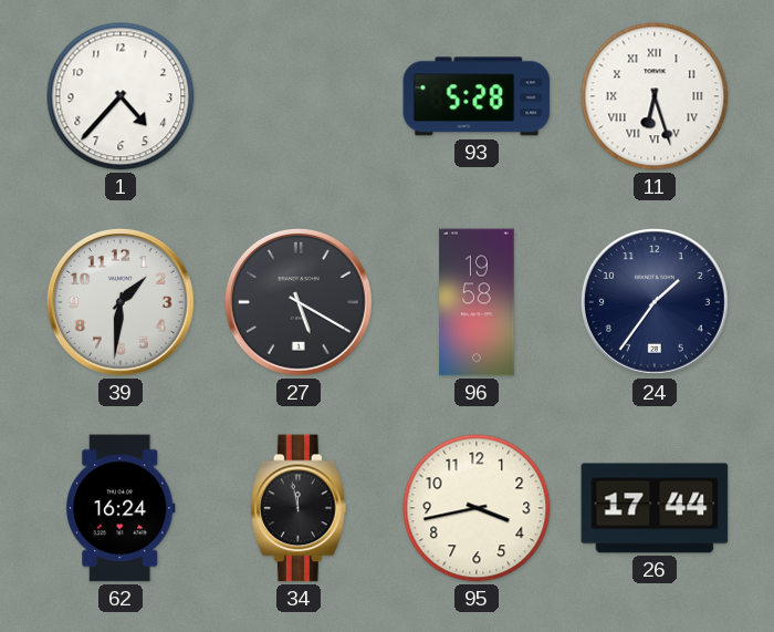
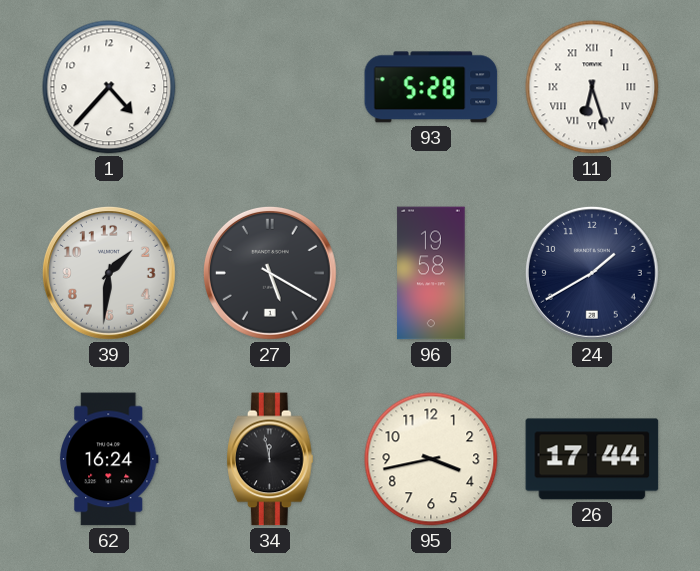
24: 1:36 -> 1:40 (592, 273)
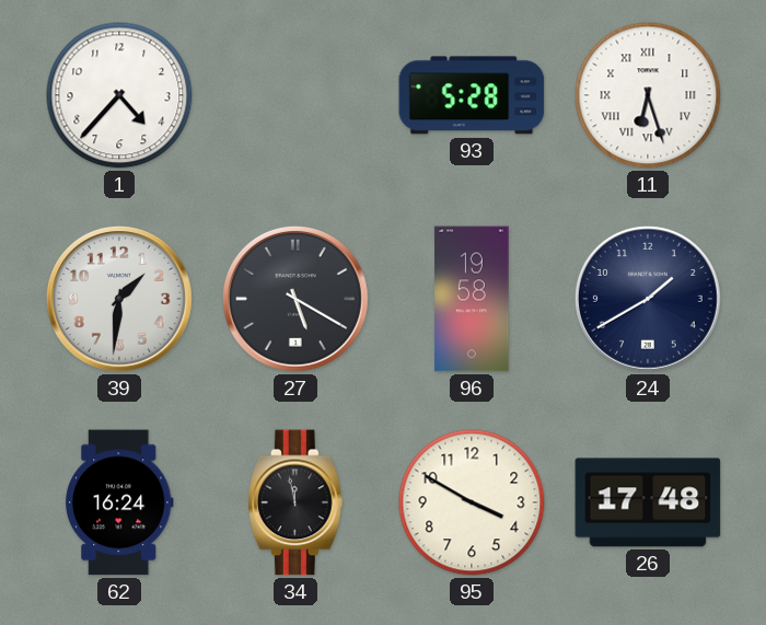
95: 3:43 -> 3:50 (472, 502)
26: 17:44 -> 17:48 (648, 502)
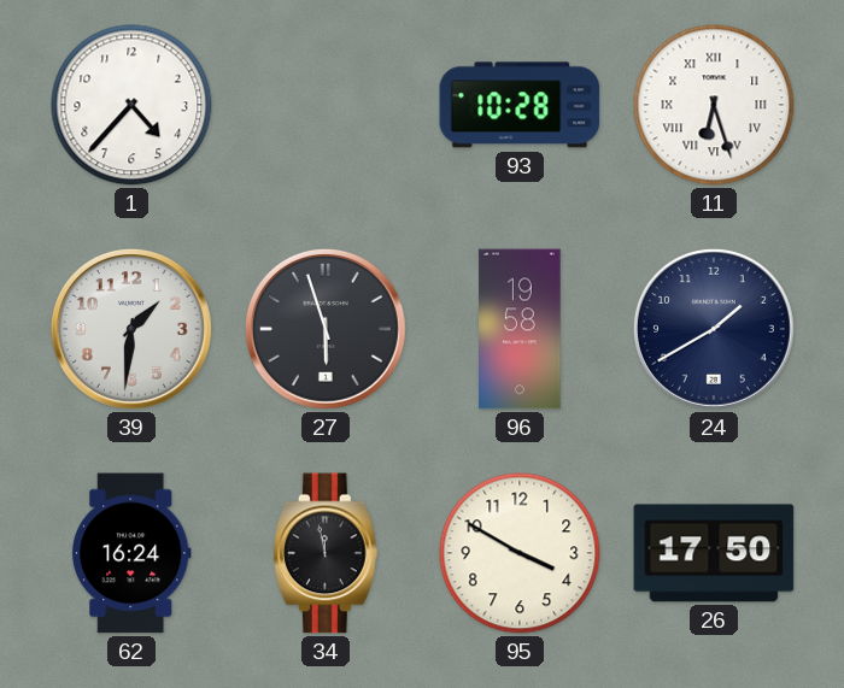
93: 5:28 -> 10:28 (520, 105)
27: 5:20 -> 5:57 (326, 329)
26: 17:48 -> 17:50 (714, 553)
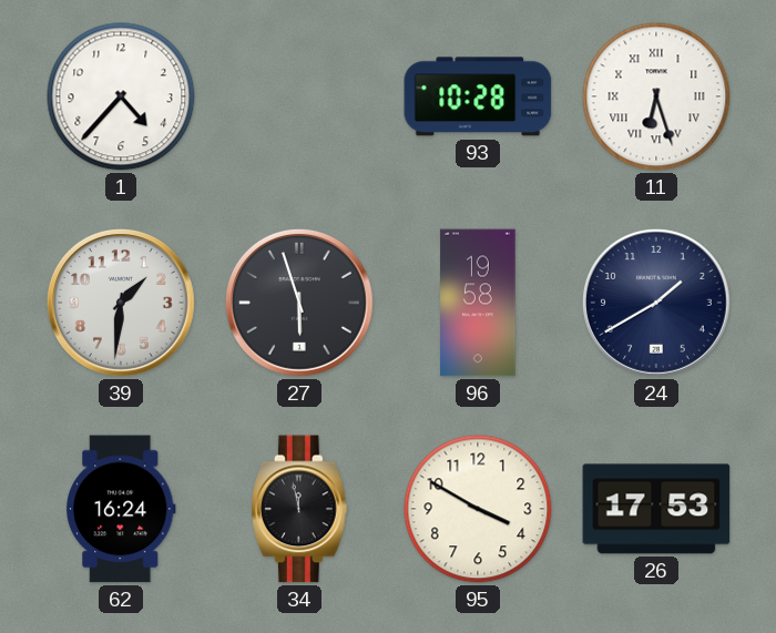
26: 17:50 -> 17:53 (656, 509)
